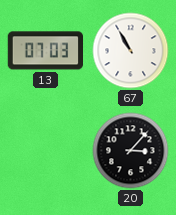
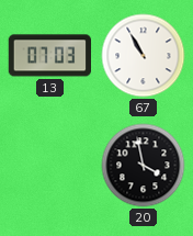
20: 3:07 -> 3:58 (144, 166)
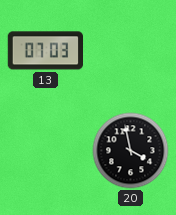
67: 10:55 -> none (144, 56)
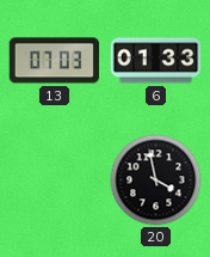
6: none -> 01:33 (156, 61)
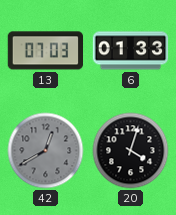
42: none -> 12:40 (46, 151)
20: 3:58 -> 4:03 (131, 151)
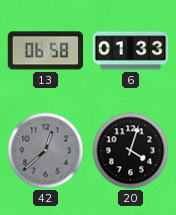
13: 07:03 -> 06:58 (45, 51)
42: 12:40 -> 12:38 (46, 151)
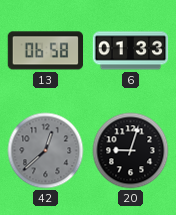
20: 4:03 -> 9:03 (131, 151)
